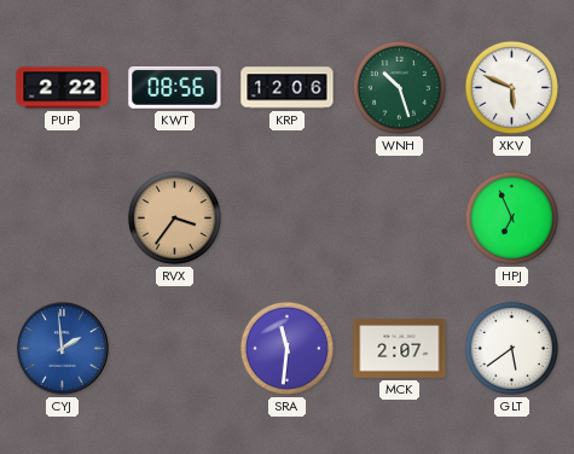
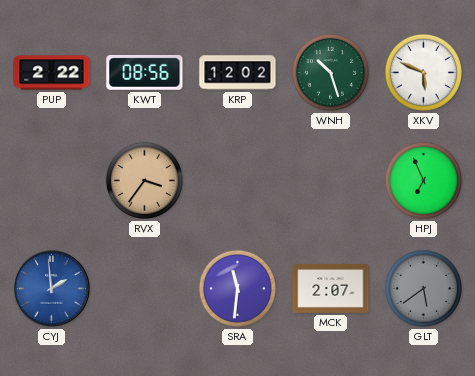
KRP: 12:06 -> 12:02 (238, 73)
GLT dial: white -> grey (423, 288)
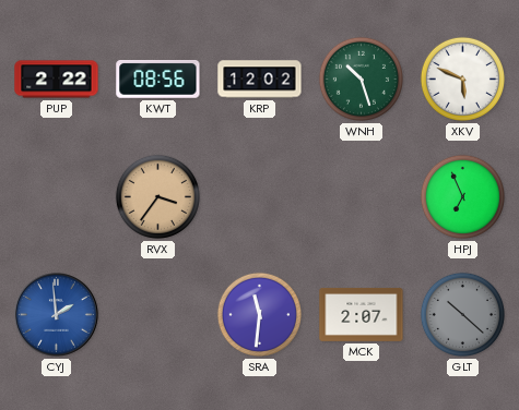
GLT: 5:39 -> 10:22 (462, 314)
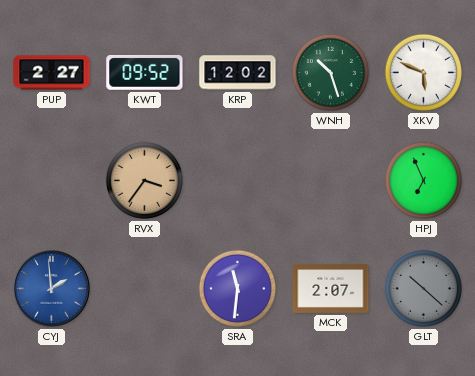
PUP: 2:22 -> 2:27 (52, 73)
KWT: 08:56 -> 09:52 (145, 73)
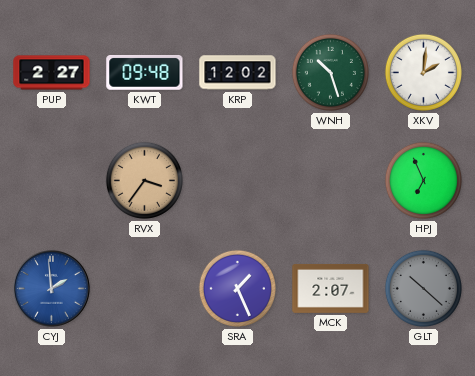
KWT: 09:52 -> 09:48 (145, 73)
XKV: 5:49 -> 2:01 (423, 72)
SRA: 11:31 -> 1:26 (237, 288)
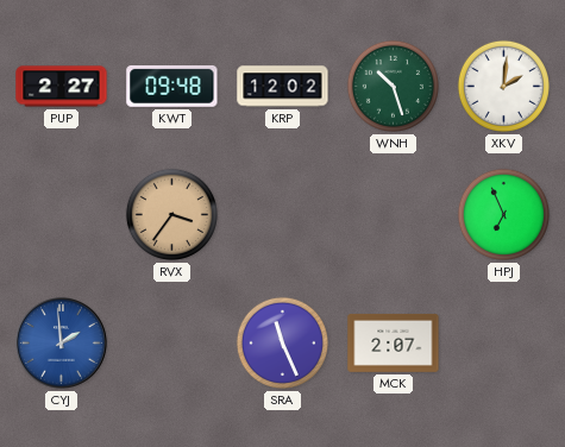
SRA: 1:26 -> 11:26 (282, 342)
GLT: 10:22 -> none (423, 288)
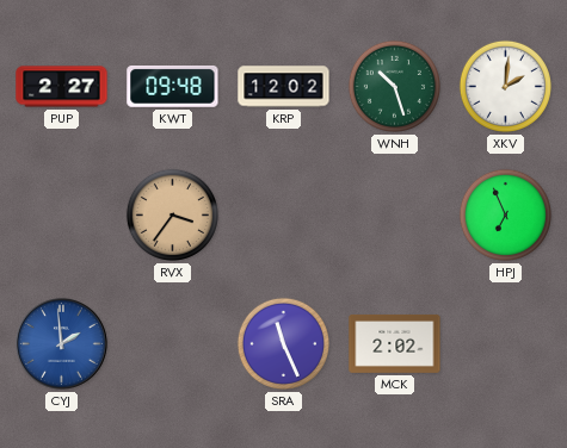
MCK: 2:07 -> 2:02 (395, 343)
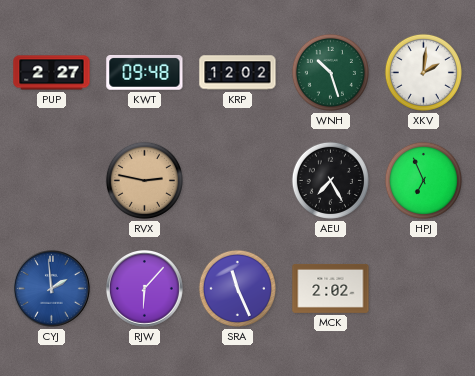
RVX: 3:36 -> 2:47 (144, 180)
AEU: none -> 7:25 (330, 180)
RJW: none -> 6:07 (145, 289)
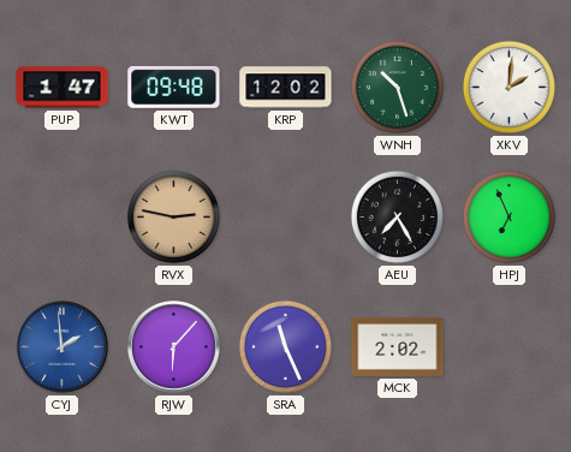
PUP: 2:27 -> 1:47 (63, 88)
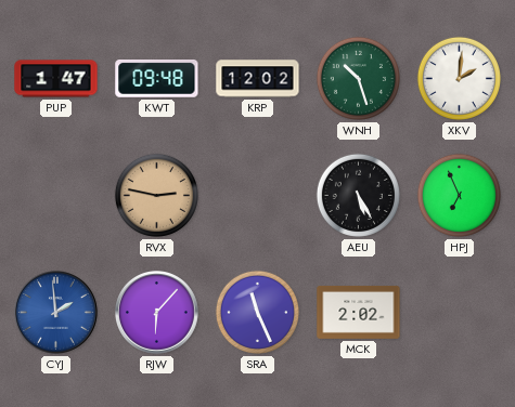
AEU: 7:25 -> 5:25 (358, 195)
